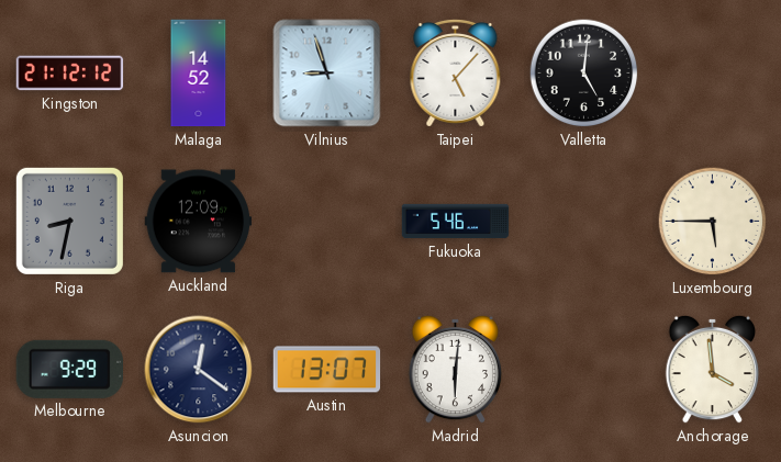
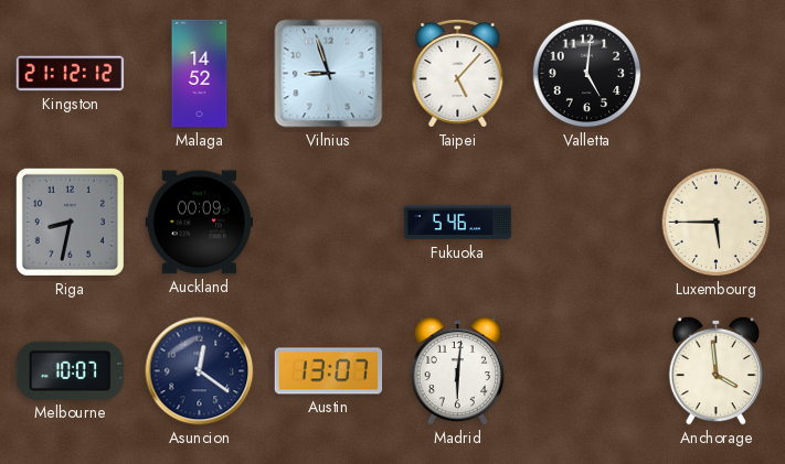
Auckland: 12:09 -> 00:09 (200, 223)
Melbourne: 9:29 -> 10:07 (70, 370)
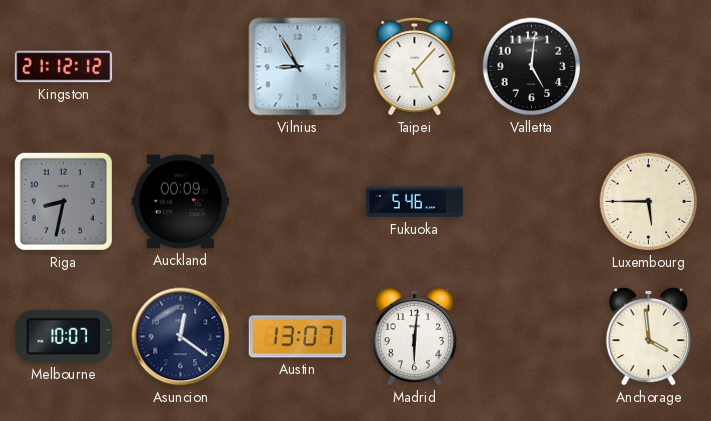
Malaga: 14:52 -> none (200, 74)
Vilnius: 8:57 -> 8:55 (298, 67)
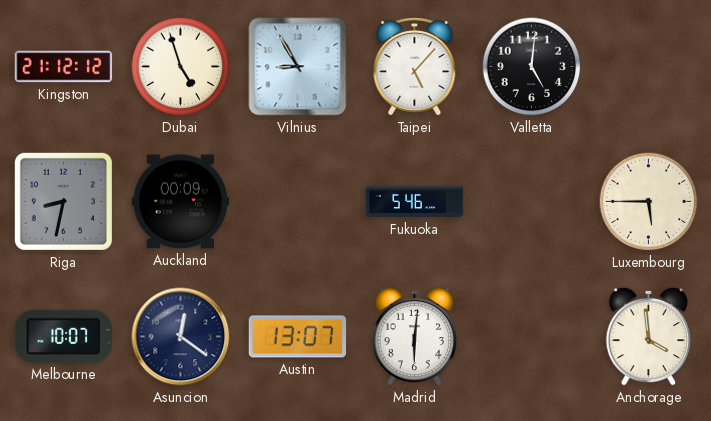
Dubai: none -> 4:57 (181, 67)
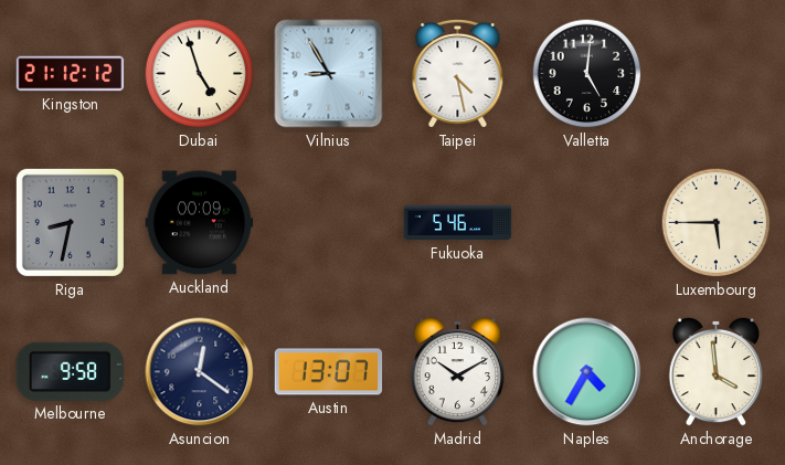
Taipei: 5:07 -> 4:28 (458, 73)
Melbourne: 10:07 -> 9:58 (70, 371)
Madrid: 6:01 -> 10:10 (458, 371)
Naples: none -> 4:35 (587, 372)
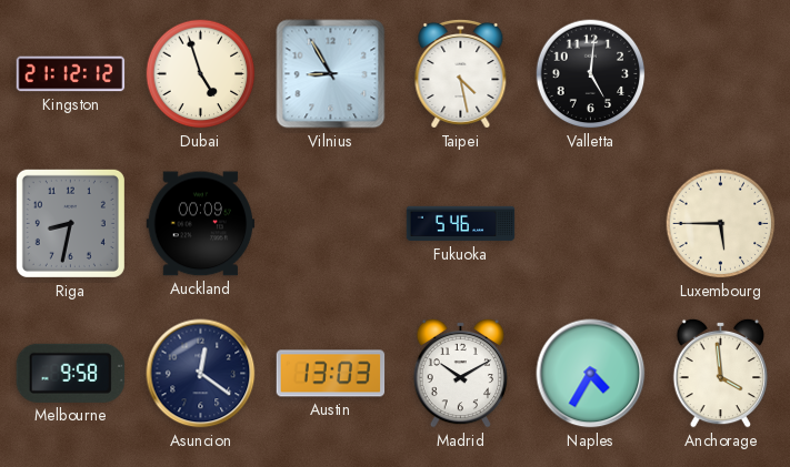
Austin: 13:07 -> 13:03 (331, 374)
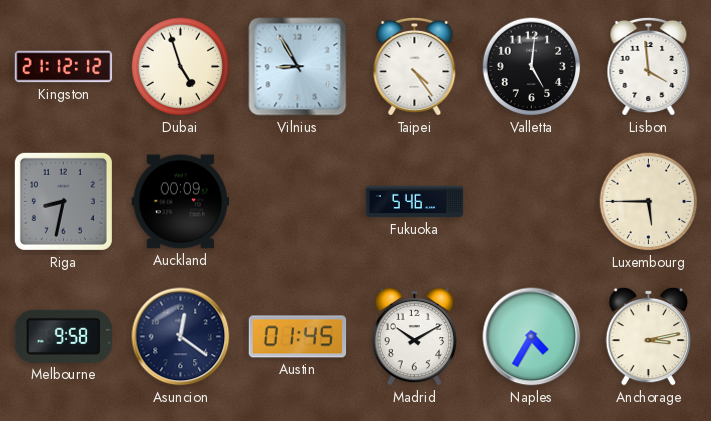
Taipei: 4:28 -> 4:24 (415, 66)
Lisbon: none -> 3:59 (649, 66)
Austin: 13:03 -> 01:45 (298, 337)
Anchorage: 3:59 -> 3:13 (649, 336)
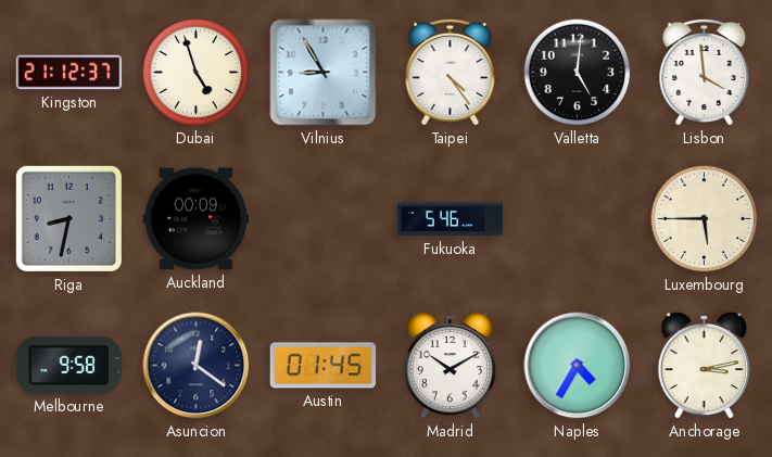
Kingston: 21:12:12 -> 21:12:37 (69, 73)
